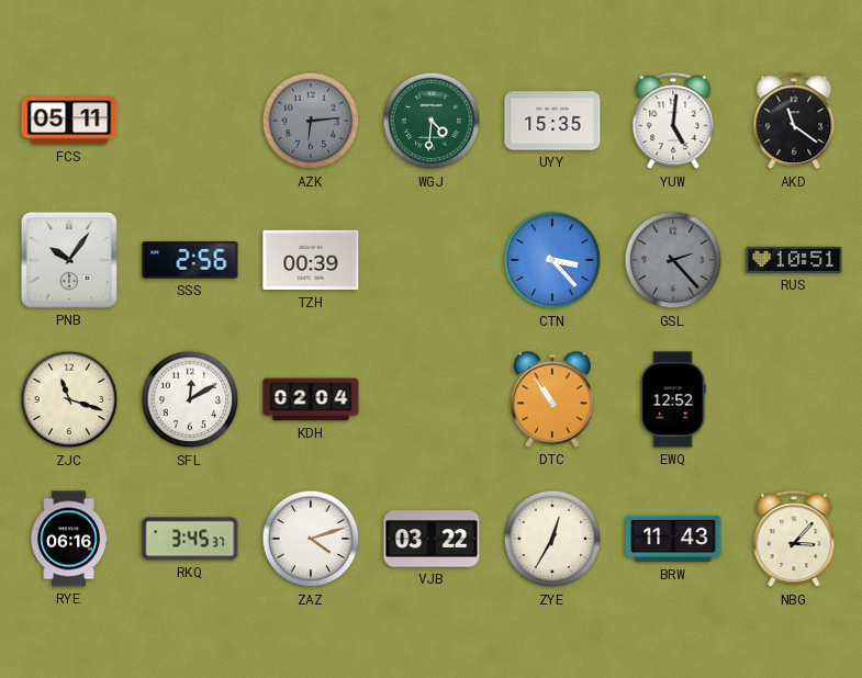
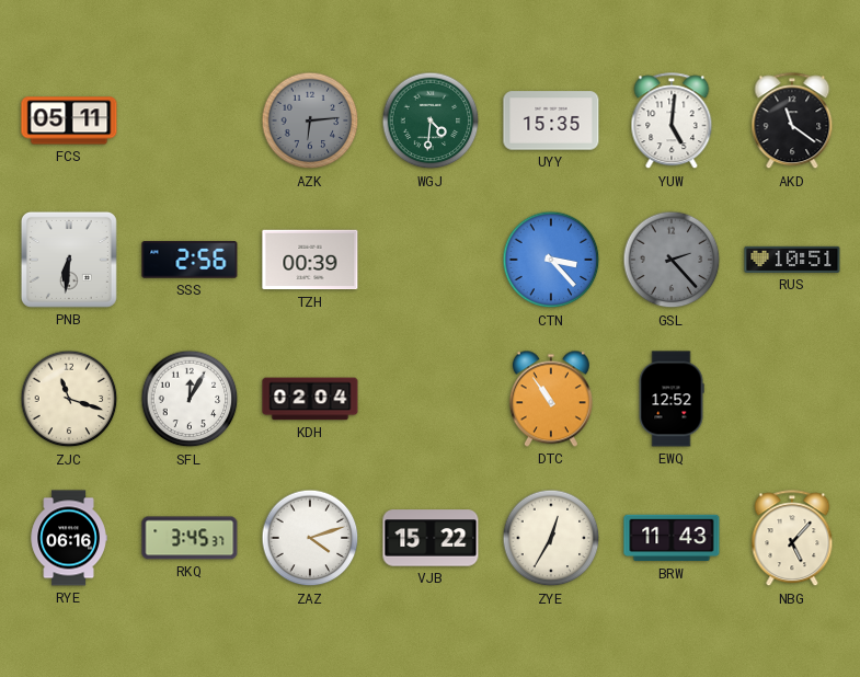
PNB: 10:06 -> 6:31 (69, 260)
SFL: 12:10 -> 12:05 (190, 399)
VJB: 03:22 -> 15:22 (431, 538)
NBG: 3:07 -> 5:07 (792, 539)
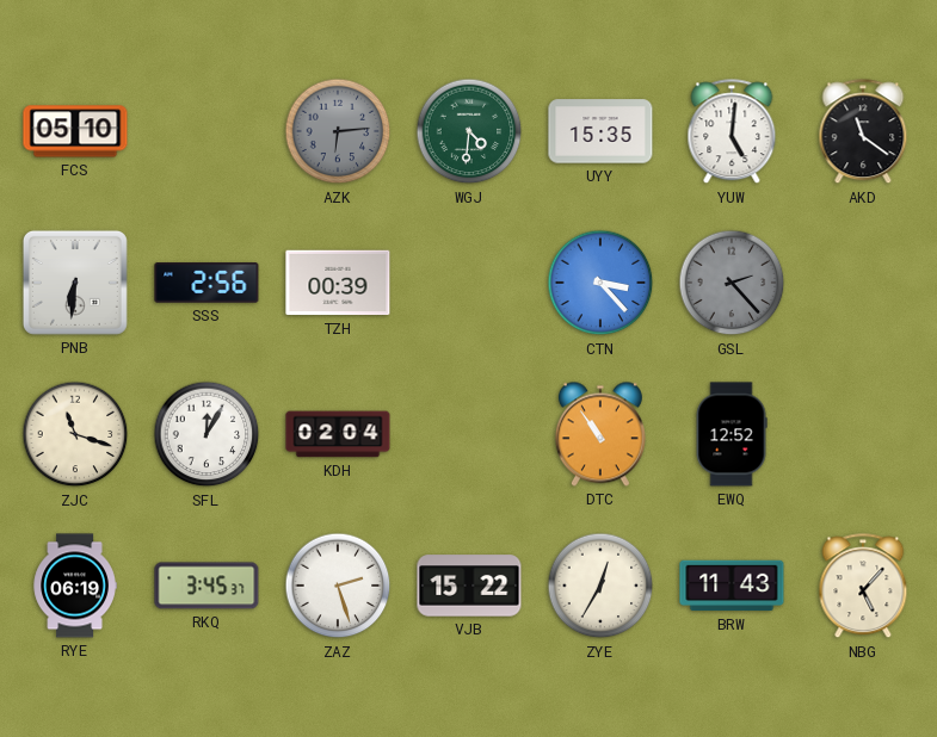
FCS: 05:11 -> 05:10 (75, 131)
RUS: 10:51 -> none (792, 260)
RYE: 06:16 -> 06:19 (75, 586)
ZAZ: 4:12 -> 2:27 (338, 586)
